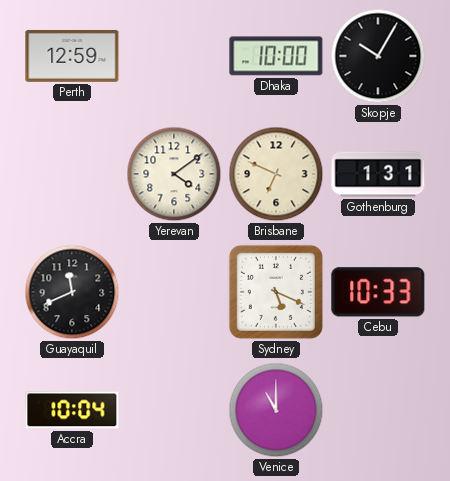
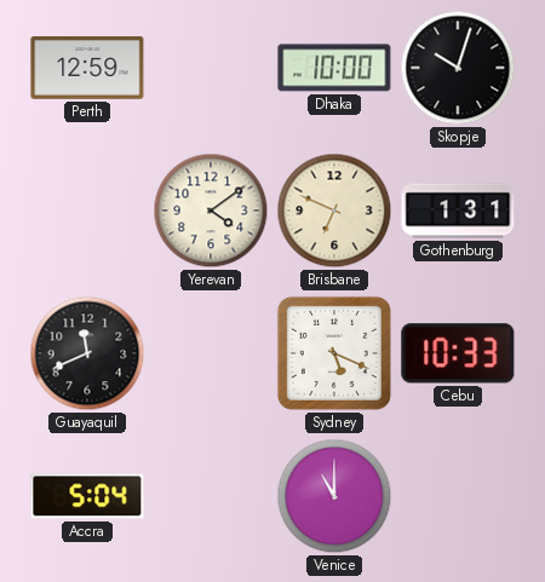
Skopje: 10:05 -> 10:03 (458, 68)
Accra: 10:04 -> 5:04 (87, 496)
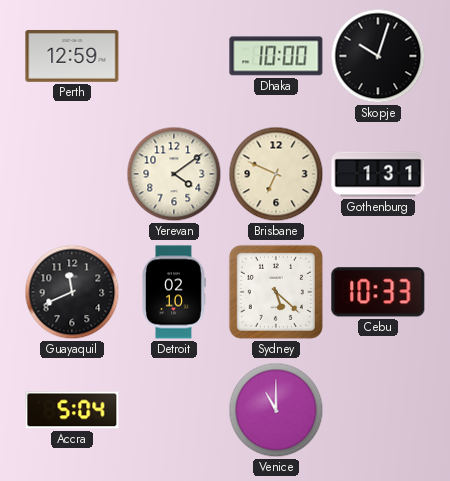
Detroit: none -> 02:10 (174, 292)
Sydney: 5:19 -> 5:22 (276, 292)
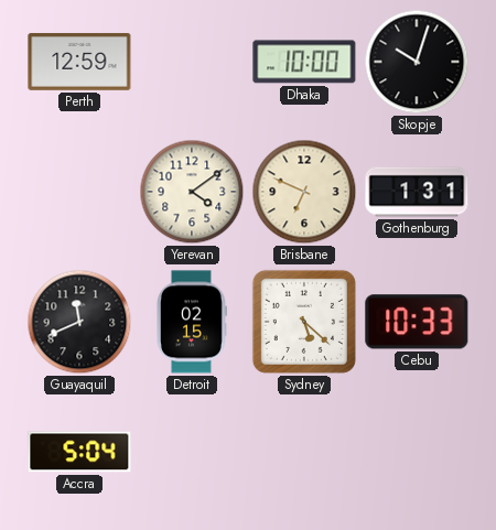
Detroit: 02:10 -> 02:15 (192, 322)
Venice: 11:00 -> none (276, 410)
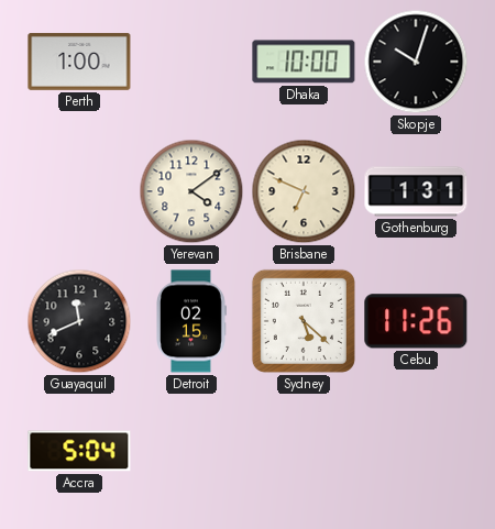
Perth: 12:59 -> 1:00 (79, 62)
Cebu: 10:33 -> 11:26 (416, 321)
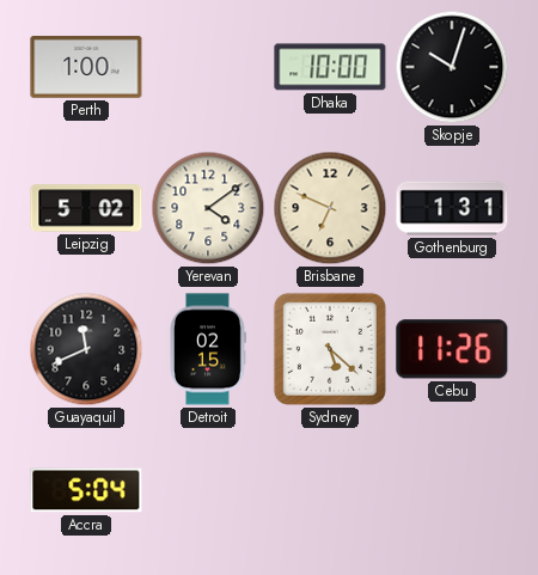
Leipzig: none -> 5:02 (86, 208)
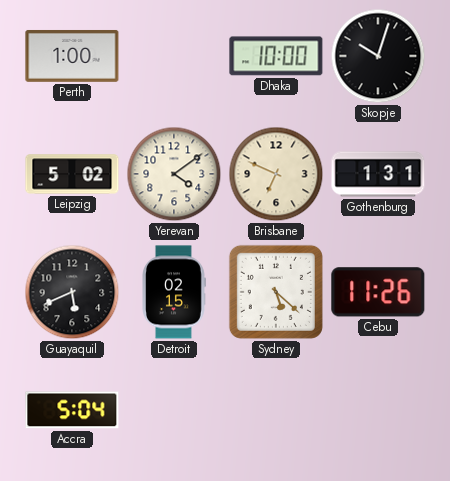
Guayaquil: 11:41 -> 5:41 (72, 292)
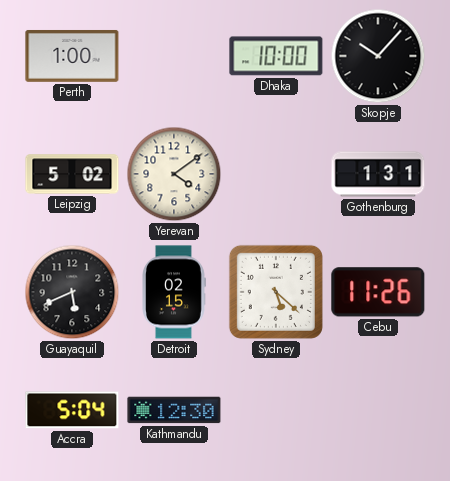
Skopje: 10:03 -> 10:07 (378, 56)
Brisbane: 6:49 -> none (276, 174)
Kathmandu: none -> 12:30 (174, 410)
